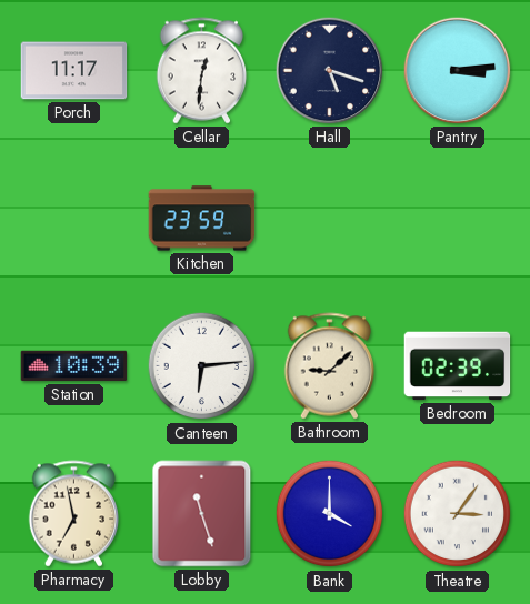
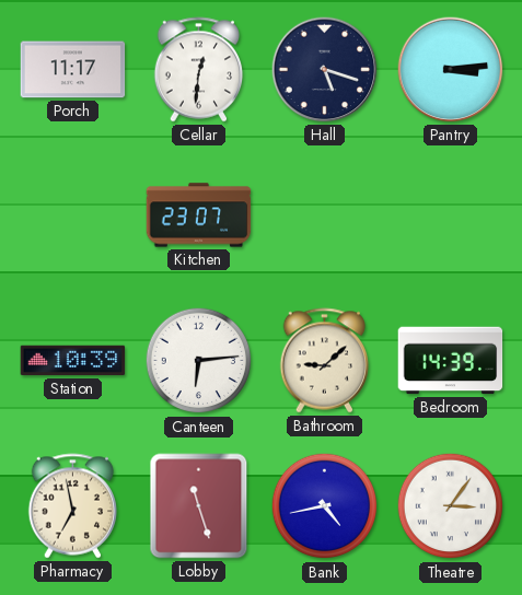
Kitchen: 23:59 -> 23:07 (199, 215)
Bedroom: 02:39 -> 14:39 (451, 361)
Bank: 4:00 -> 4:43 (325, 506)
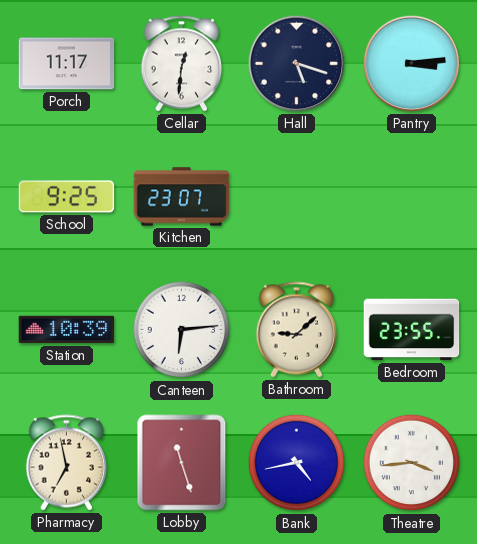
School: none -> 9:25 (67, 197)
Bedroom: 14:39 -> 23:55 (412, 330)
Theatre: 3:06 -> 3:44 (412, 463)
